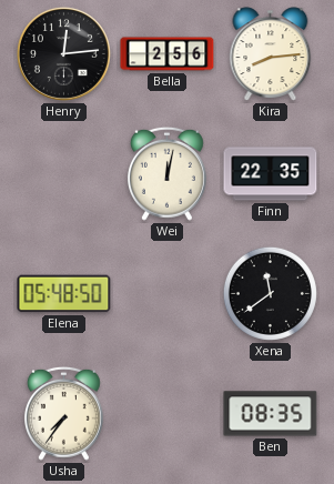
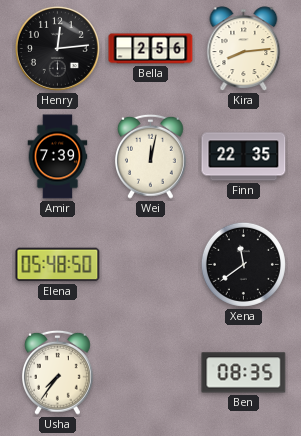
Amir: none -> 7:39 (58, 157)
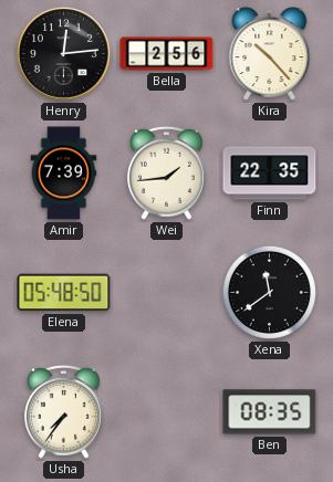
Kira: 8:14 -> 10:23 (270, 54)
Wei: 12:02 -> 1:44 (166, 172)
